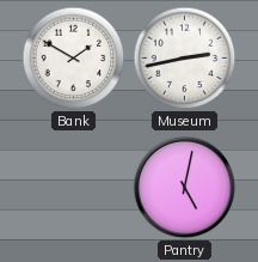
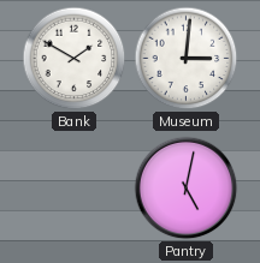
Museum: 2:43 -> 3:01 (187, 59)
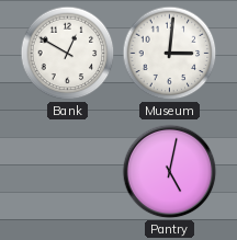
Bank: 1:50 -> 12:50 (68, 54)
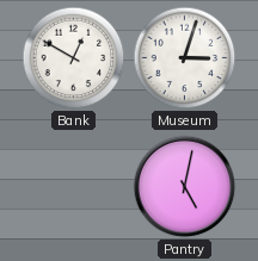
Museum: 3:01 -> 3:03 (185, 58)
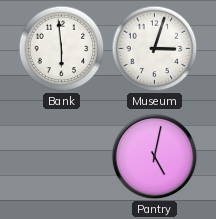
Bank: 12:50 -> 5:59 (62, 49)
